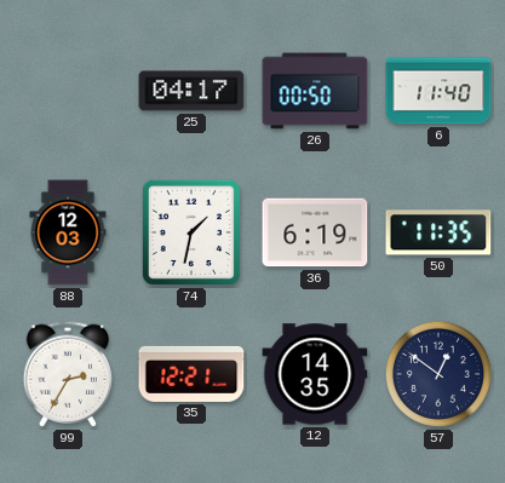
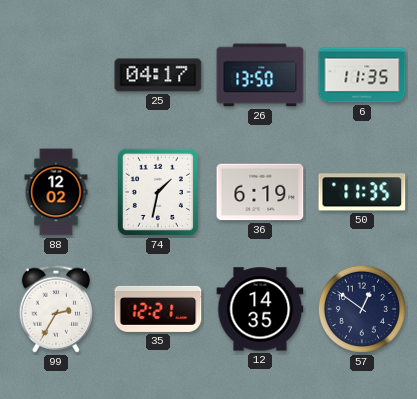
26: 00:50 -> 13:50 (260, 75)
6: 11:40 -> 11:35 (362, 75)
88: 12:03 -> 12:02 (56, 192)
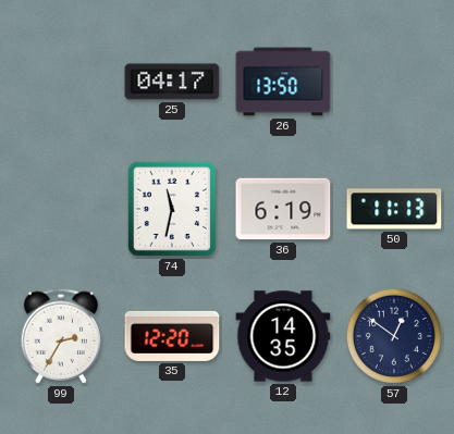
6: 11:35 -> none (362, 75)
88: 12:02 -> none (56, 192)
74: 1:32 -> 11:32 (172, 209)
50: 11:35 -> 11:13 (394, 209)
35: 12:21 -> 12:20 (172, 336)
